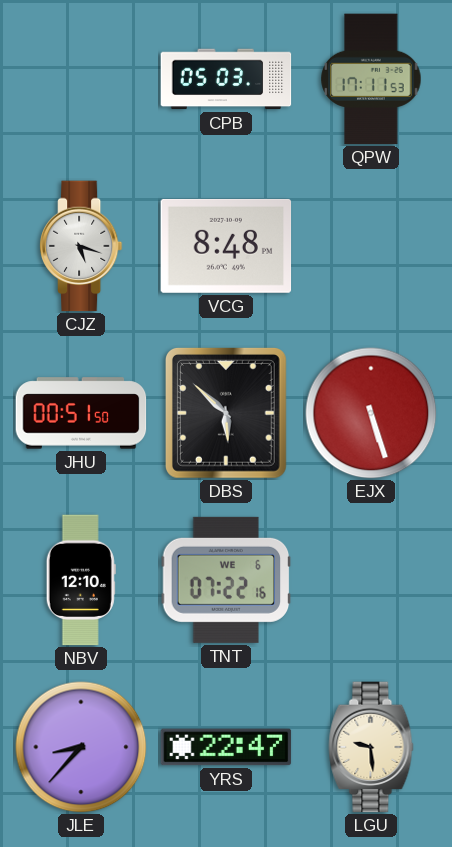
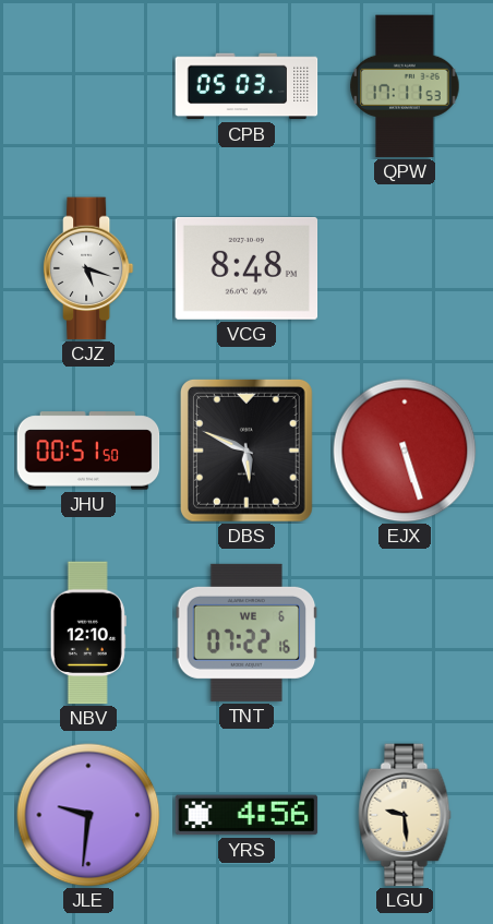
DBS: 5:52 -> 5:49 (246, 451)
JLE: 8:37 -> 9:31 (88, 815)
YRS: 22:47 -> 4:56 (246, 815)
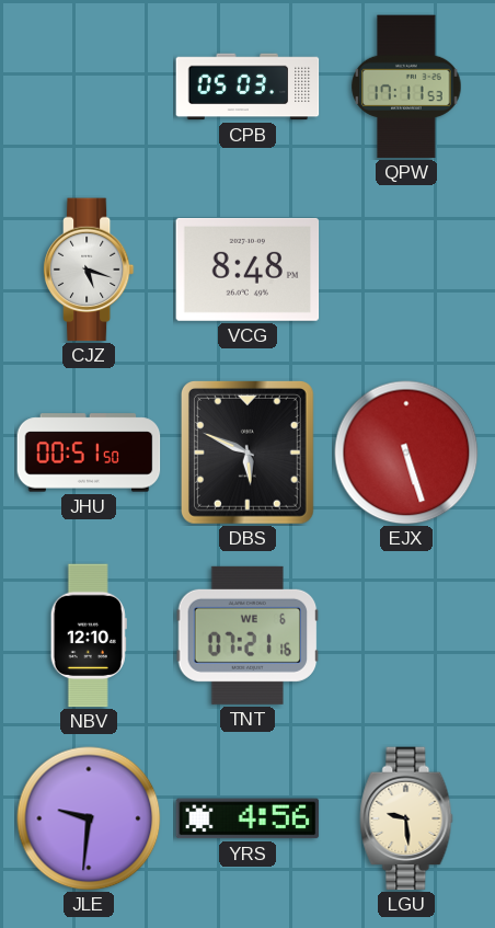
TNT: 07:22 -> 07:21 (248, 635)
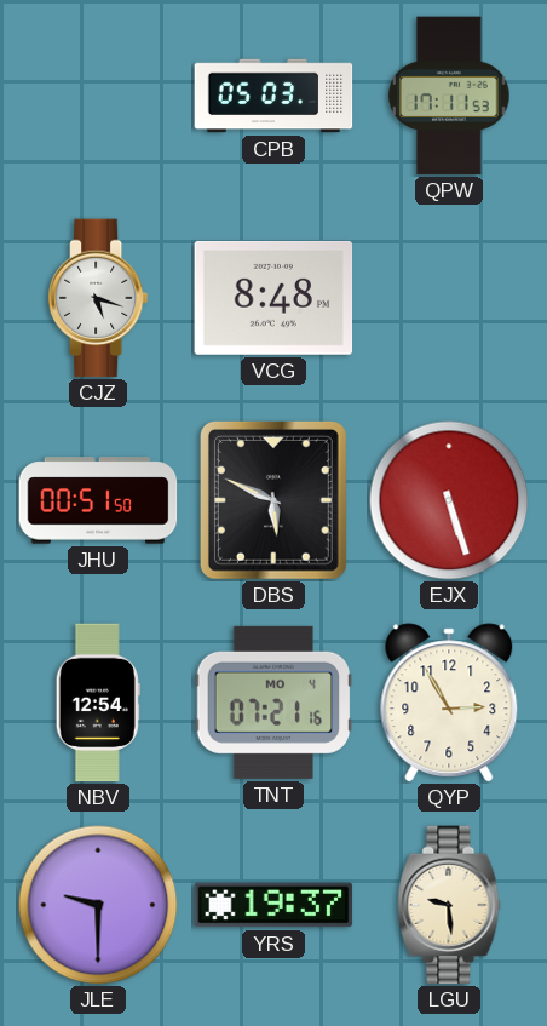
NBV: 12:10 -> 12:54 (98, 703)
TNT date: WE 6 -> MO 4 (273, 703)
QYP: none -> 2:55 (449, 703)
JLE: 9:31 -> 9:30 (98, 905)
YRS: 4:56 -> 19:37 (273, 905)
